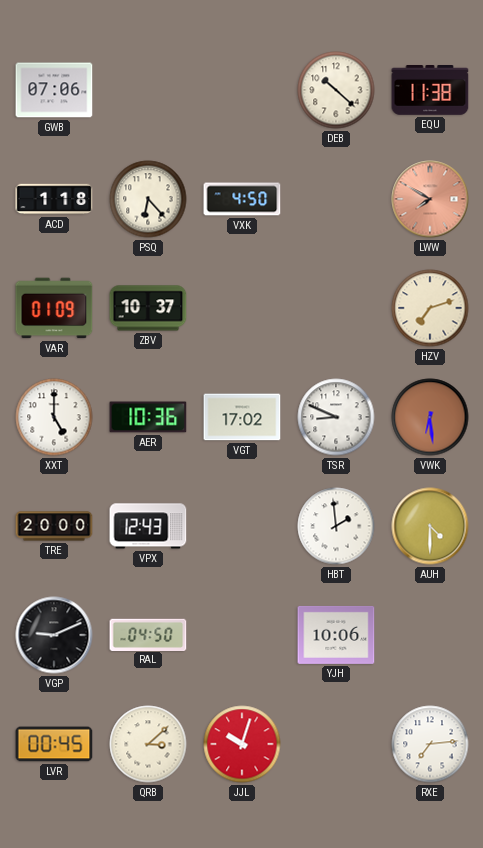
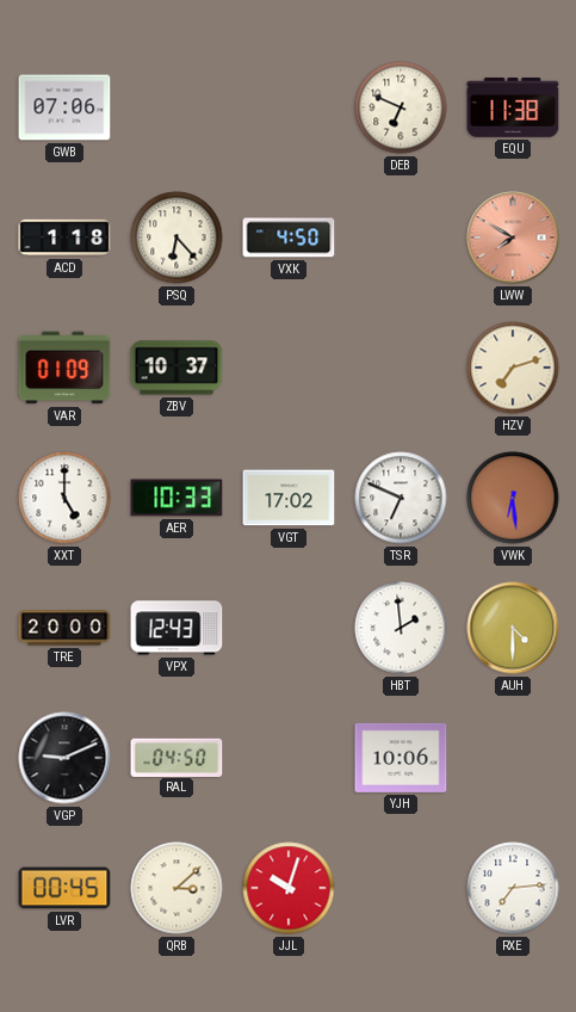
DEB: 10:22 -> 6:49 (401, 107)
AER: 10:36 -> 10:33 (176, 498)
TSR: 8:49 -> 6:49 (401, 498)
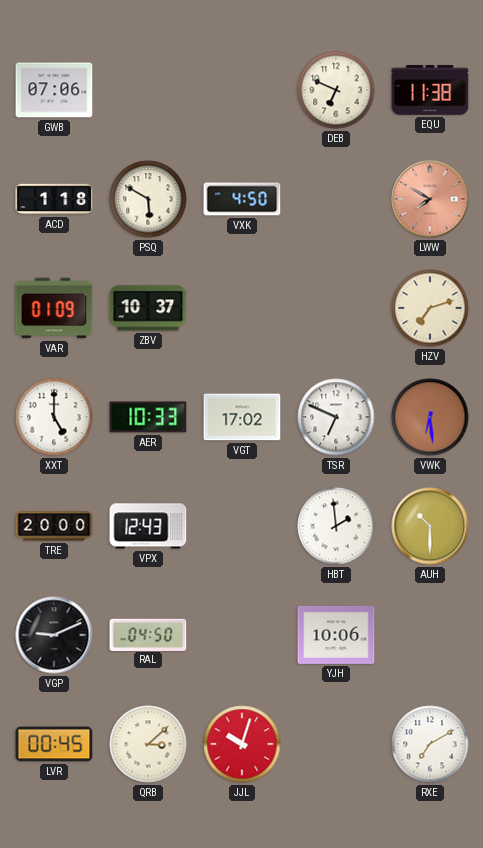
PSQ: 6:23 -> 5:50 (148, 199)
AUH: 4:30 -> 10:30 (430, 526)
RXE: 7:14 -> 7:10 (430, 744)
